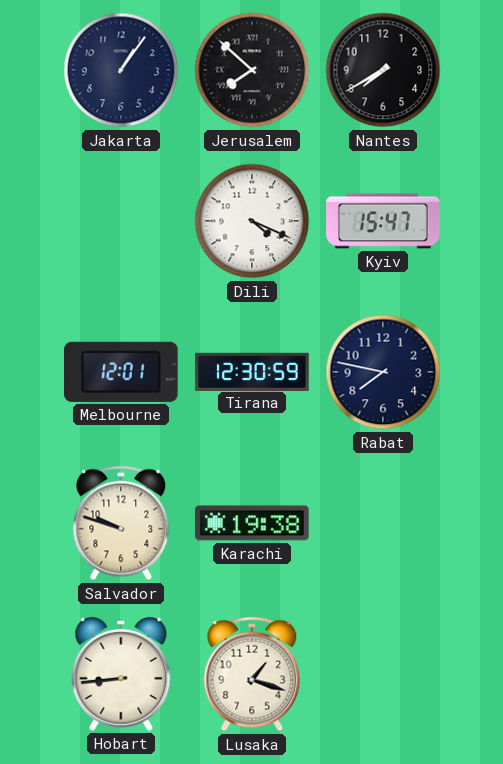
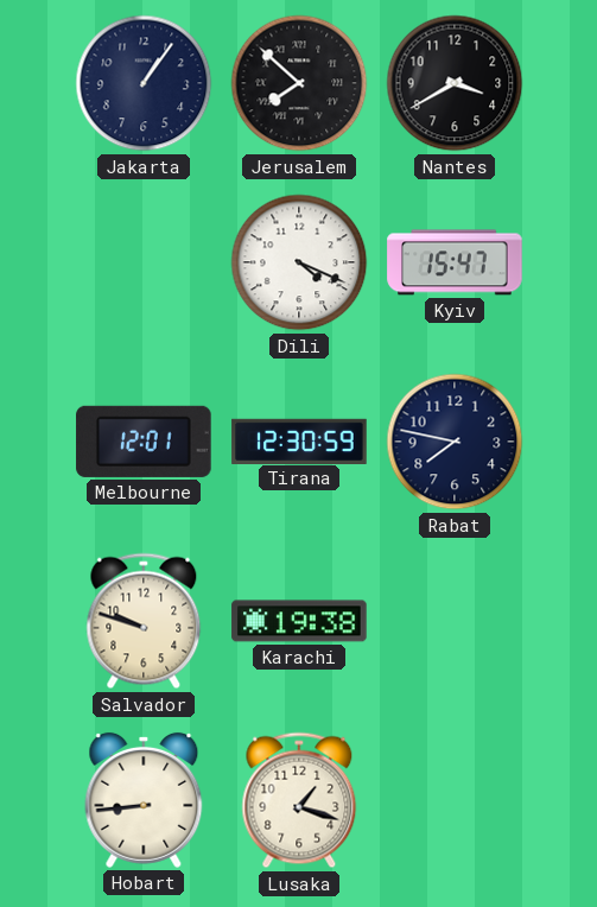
Nantes: 7:40 -> 3:40 (455, 83)
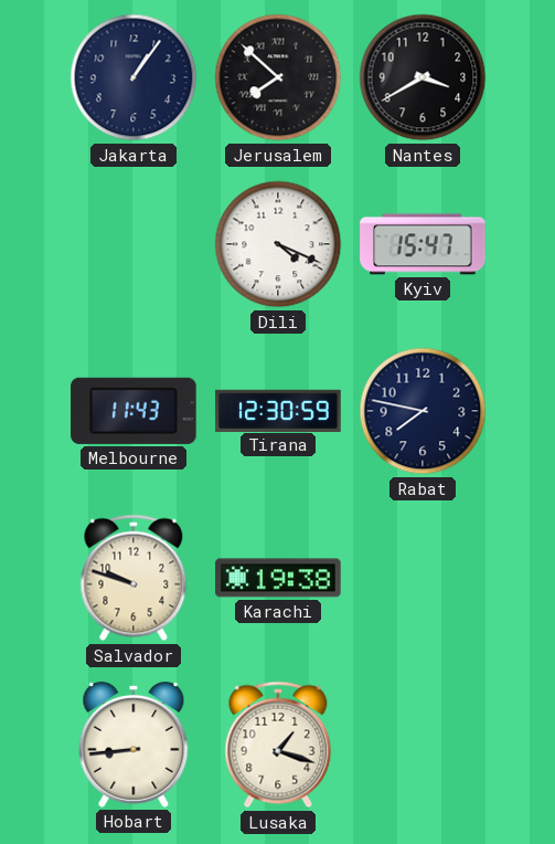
Melbourne: 12:01 -> 11:43 (134, 411)
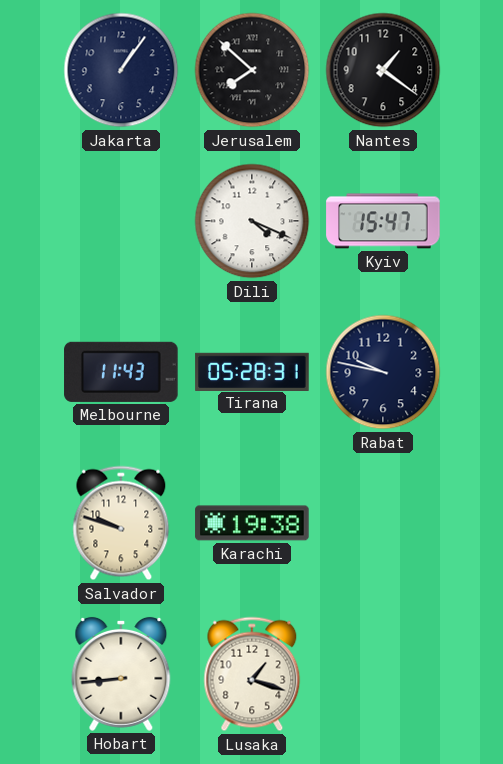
Nantes: 3:40 -> 1:21 (383, 70)
Tirana: 12:30 -> 05:28 (252, 371)
Rabat: 7:47 -> 9:47 (383, 372)
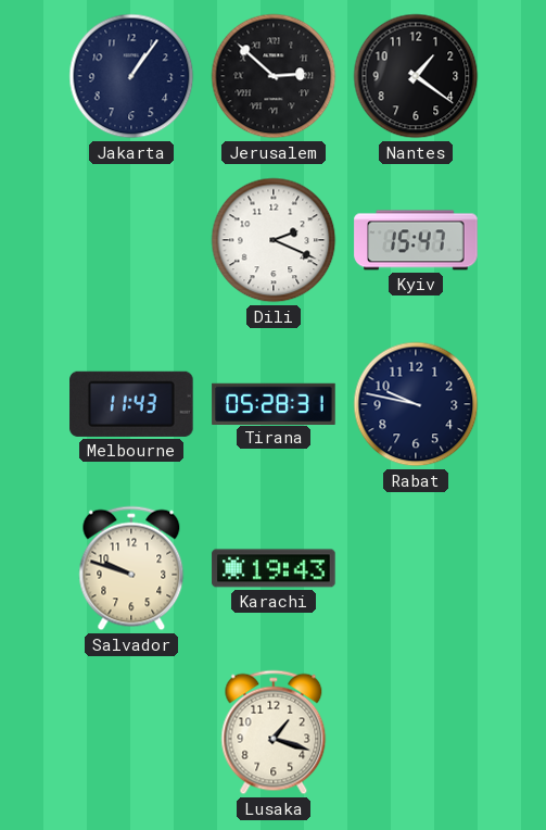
Jerusalem: 7:52 -> 2:52 (274, 76)
Dili: 4:19 -> 2:19 (274, 240)
Karachi: 19:38 -> 19:43 (274, 568)
Hobart: 8:44 -> none (121, 674)
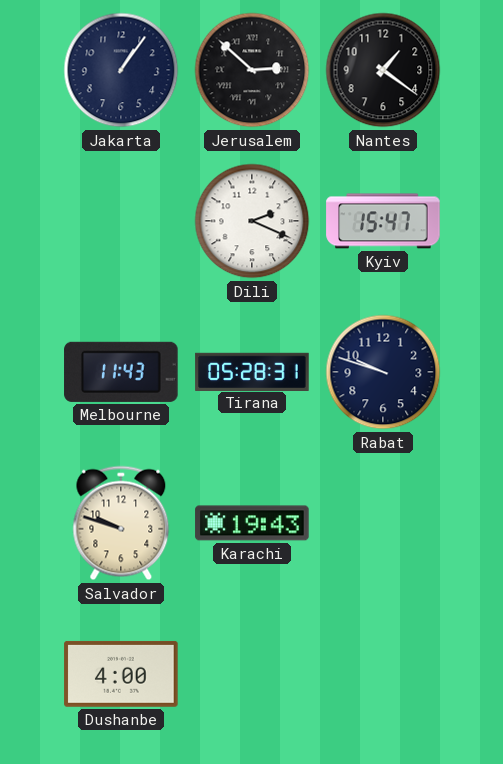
Rabat: 9:47 -> 9:48 (383, 372)
Dushanbe: none -> 4:00 (121, 674)
Lusaka: 1:18 -> none (274, 732)
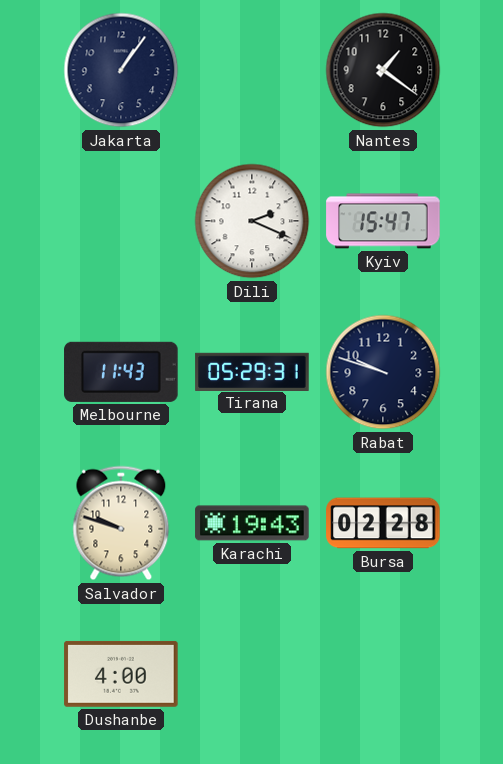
Jerusalem: 2:52 -> none (252, 70)
Tirana: 05:28 -> 05:29 (252, 371)
Bursa: none -> 02:28 (383, 523)
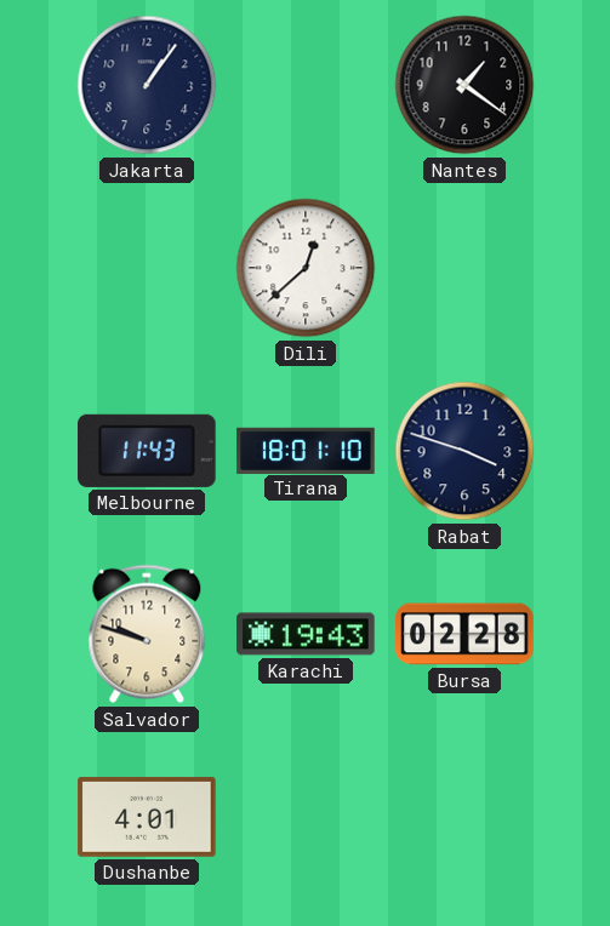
Dili: 2:19 -> 12:38 (306, 268)
Kyiv: 15:47 -> none (383, 221)
Tirana: 05:29 -> 18:01 (306, 450)
Rabat: 9:48 -> 3:48 (464, 451)
Dushanbe: 4:00 -> 4:01 (147, 817)
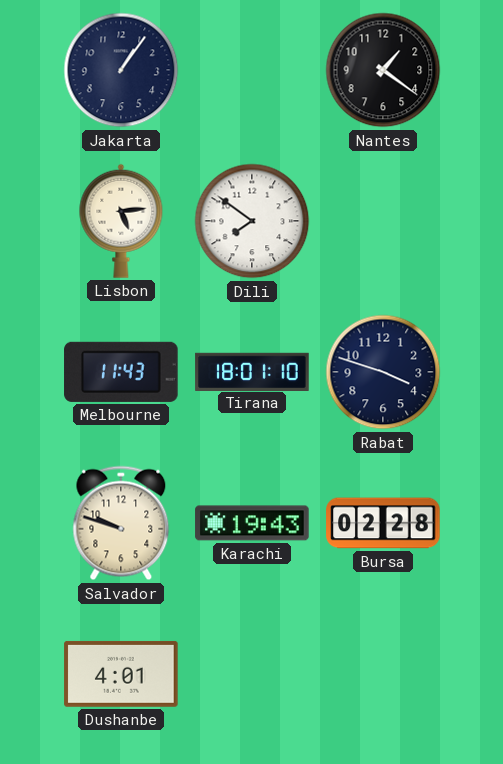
Lisbon: none -> 5:14 (121, 221)
Dili: 12:38 -> 7:51 (252, 221)
